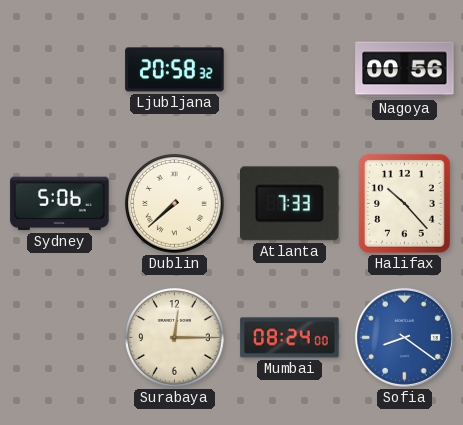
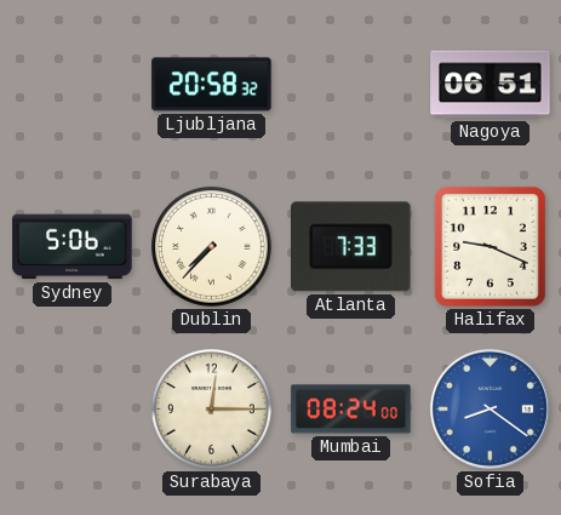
Nagoya: 00:56 -> 06:51 (491, 85)
Dublin: 7:38 -> 7:37 (212, 247)
Halifax: 10:23 -> 9:19 (490, 247)
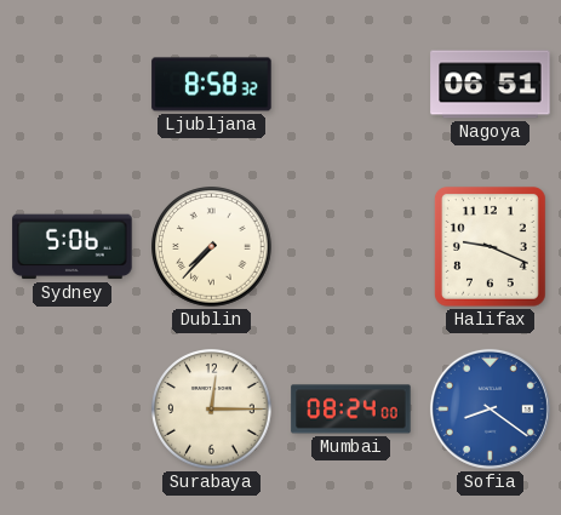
Ljubljana: 20:58 -> 8:58 (212, 85)
Atlanta: 7:33 -> none (351, 247)
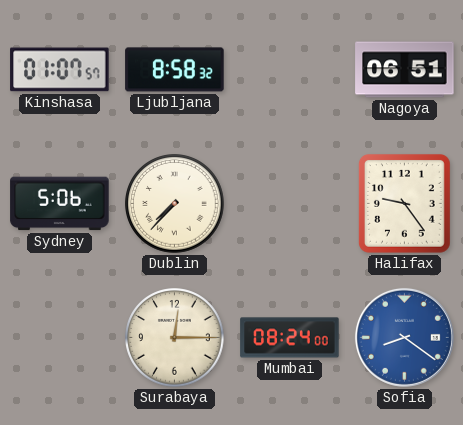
Kinshasa: none -> 01:07 (60, 70)
Halifax: 9:19 -> 9:24 (404, 204)
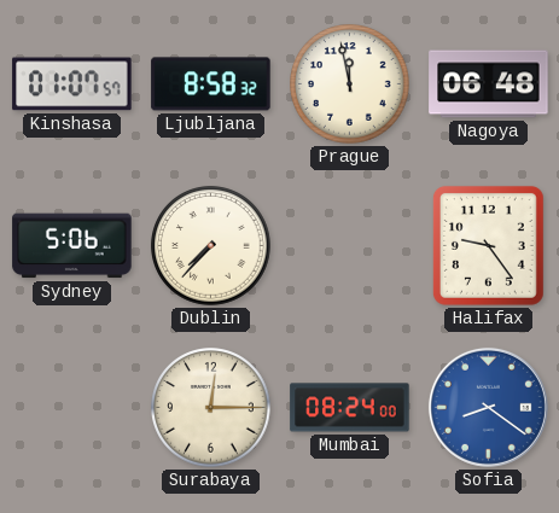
Prague: none -> 11:58 (350, 84)
Nagoya: 06:51 -> 06:48 (489, 84)
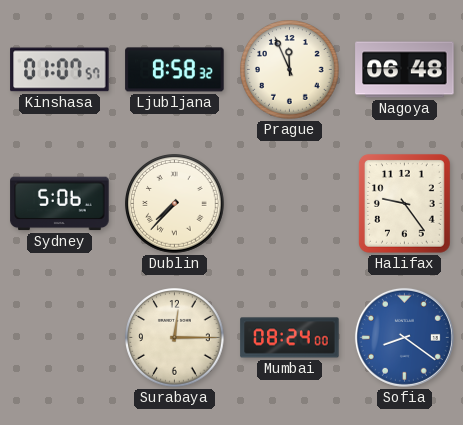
Prague: 11:58 -> 11:56 (290, 70)
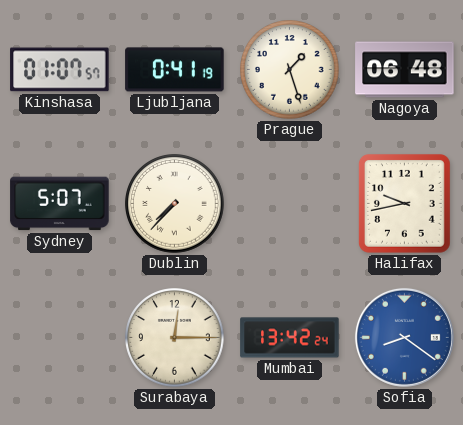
Ljubljana: 8:58 -> 0:41 (175, 70)
Prague: 11:56 -> 1:27 (290, 70)
Sydney: 5:06 -> 5:07 (60, 204)
Halifax: 9:24 -> 9:43 (404, 204)
Mumbai: 08:24 -> 13:42 (290, 338)
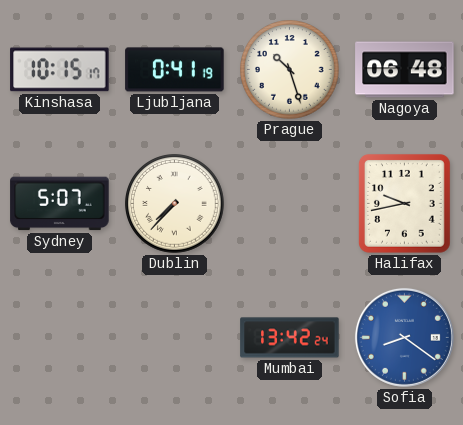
Kinshasa: 01:07 -> 10:15 (60, 70)
Prague: 1:27 -> 10:27 (290, 70)
Surabaya: 12:15 -> none (175, 338)
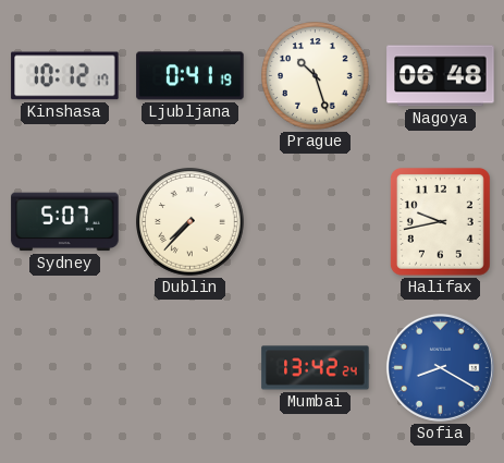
Kinshasa: 10:15 -> 10:12 (65, 76)
Sofia: 8:21 -> 8:20 (440, 367)
